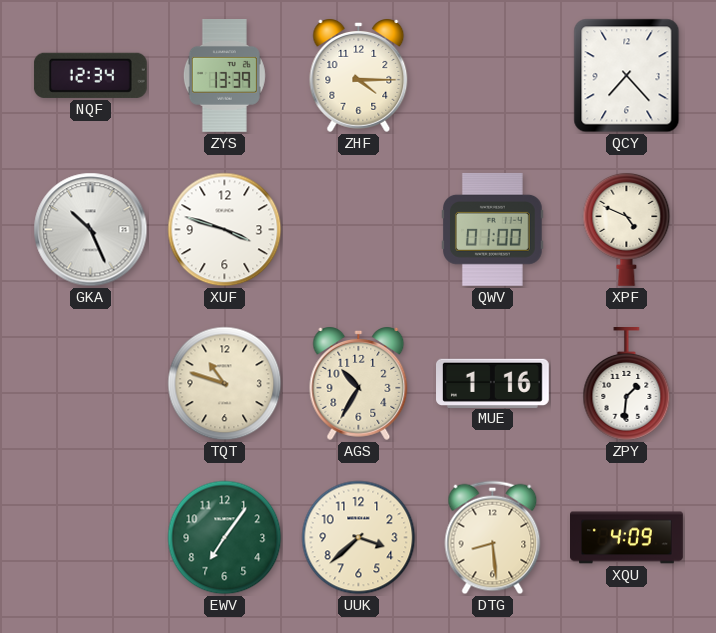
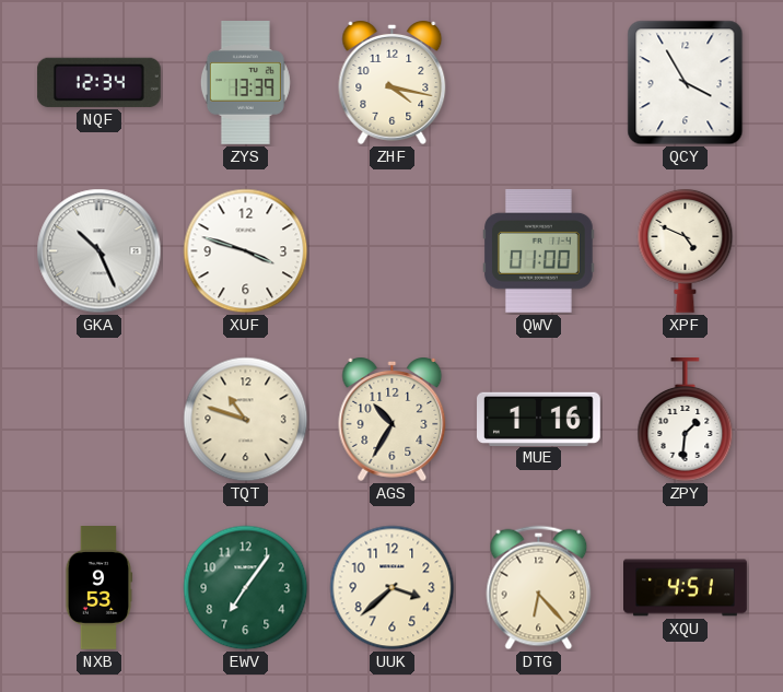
ZHF: 4:15 -> 4:17 (393, 83)
QCY: 7:23 -> 3:55 (686, 83)
NXB: none -> 9:53 (98, 588)
DTG: 8:29 -> 6:23 (539, 588)
XQU: 4:09 -> 4:51 (686, 588)
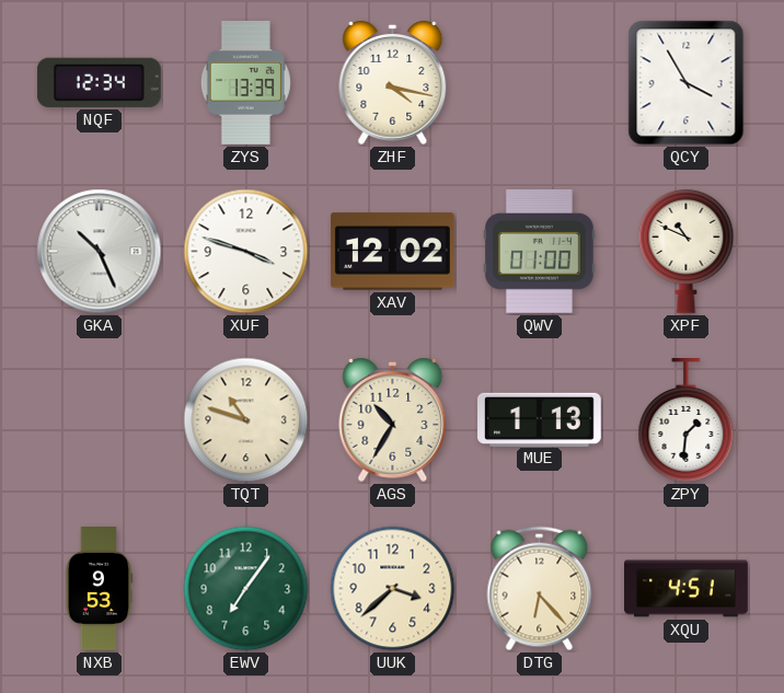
XAV: none -> 12:02 (392, 252)
XPF: 4:49 -> 10:49 (687, 251)
MUE: 1:16 -> 1:13 (540, 419)
